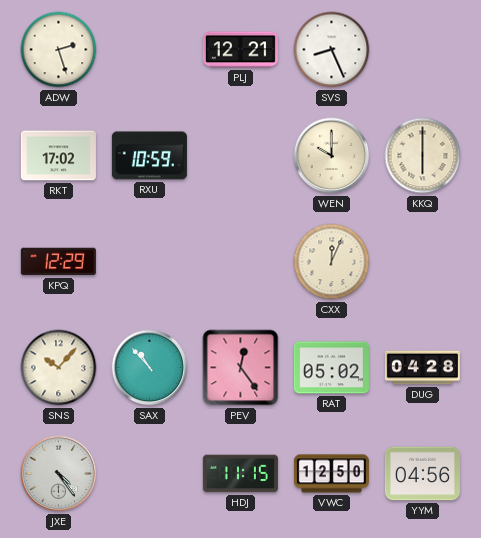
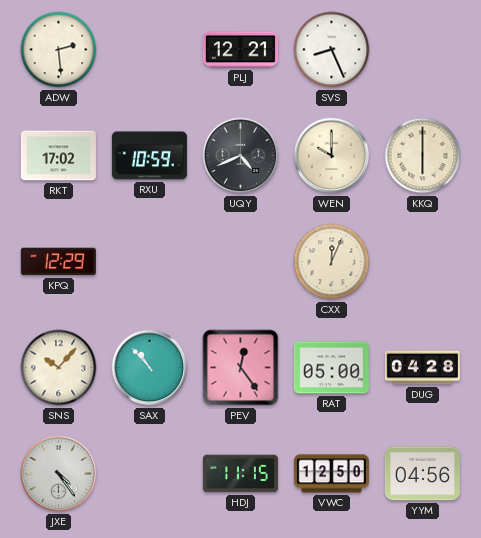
ADW: 2:27 -> 2:29 (59, 50)
UQY: none -> 4:41 (241, 156)
RAT: 05:02 -> 05:00 (331, 368)
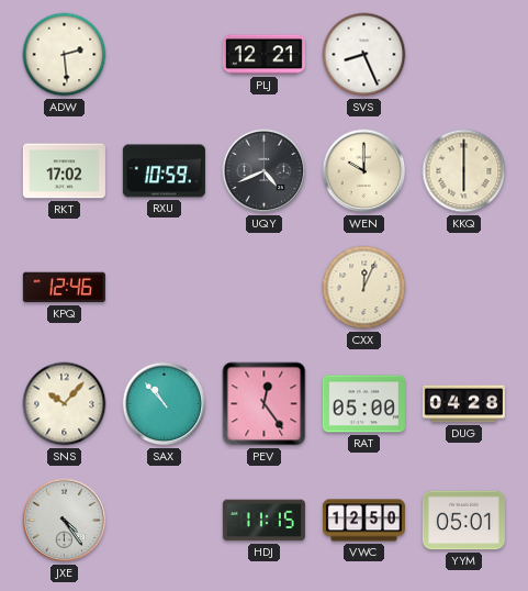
KPQ: 12:29 -> 12:46 (64, 288)
YYM: 04:56 -> 05:01 (463, 521)
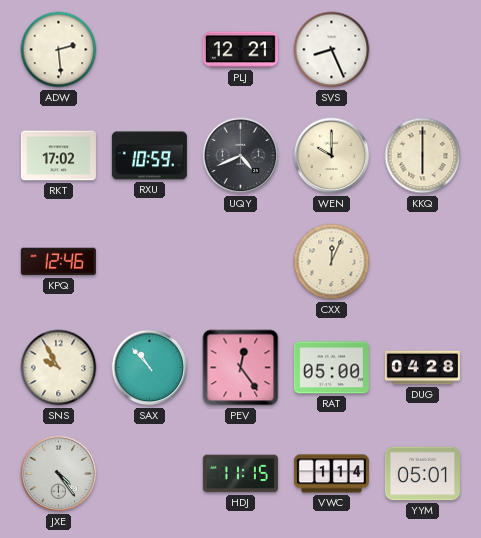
SNS: 10:07 -> 9:55 (59, 368)
VWC: 12:50 -> 1:14 (331, 474)
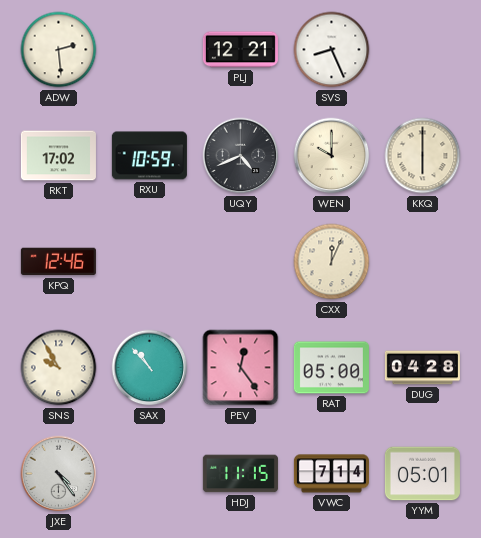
VWC: 1:14 -> 7:14 (331, 474)
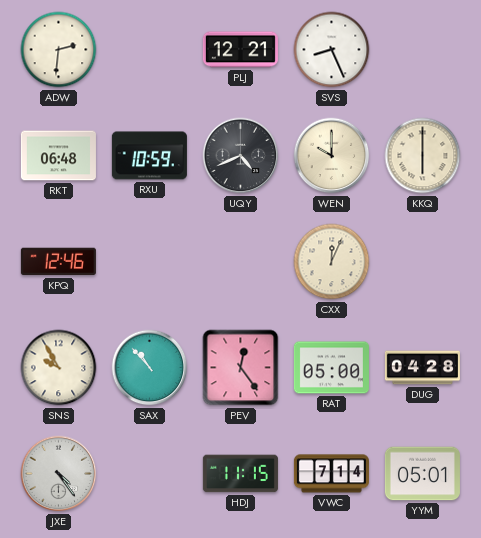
ADW: 2:29 -> 2:31 (59, 50)
RKT: 17:02 -> 06:48 (58, 156)
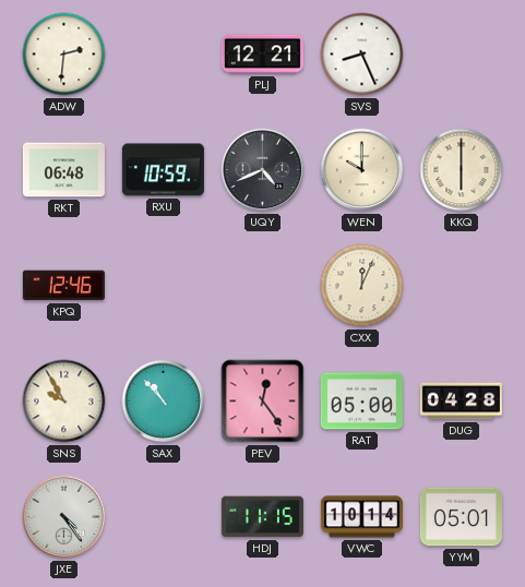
VWC: 7:14 -> 10:14 (361, 517)
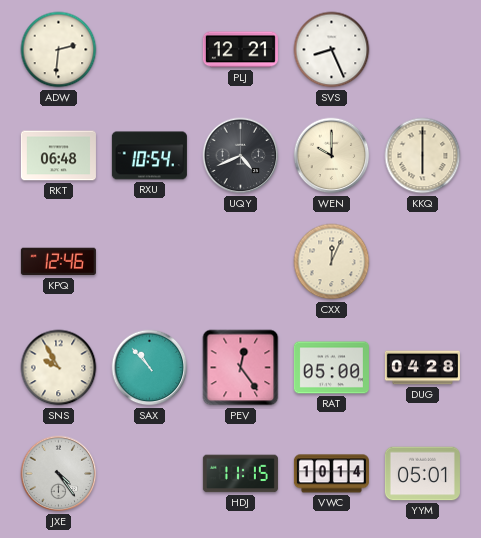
RXU: 10:59 -> 10:54 (149, 156)
